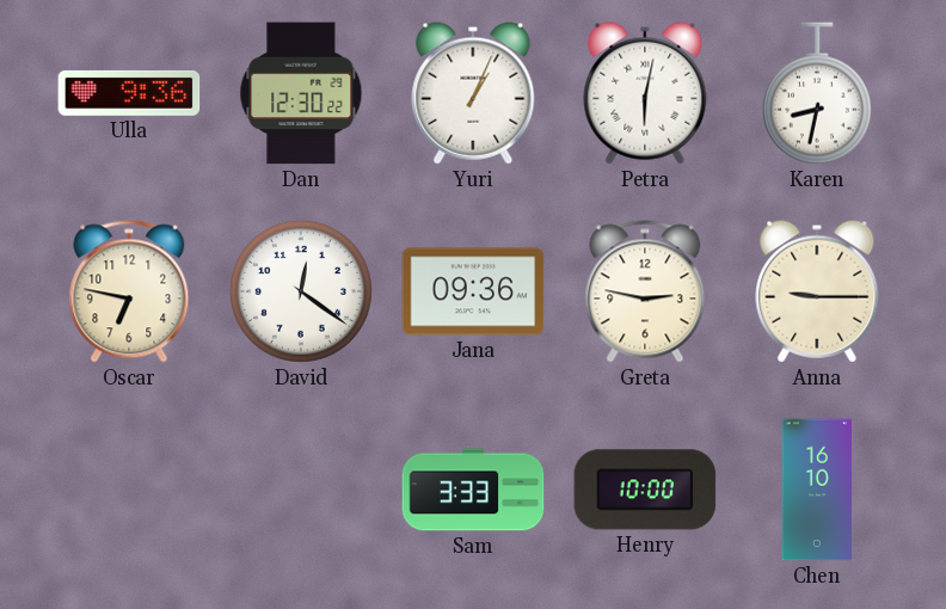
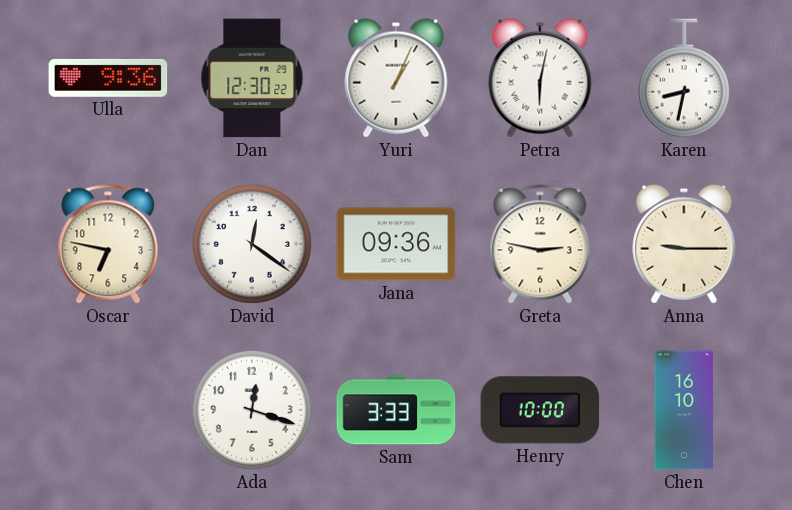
Ada: none -> 12:18 (252, 410)
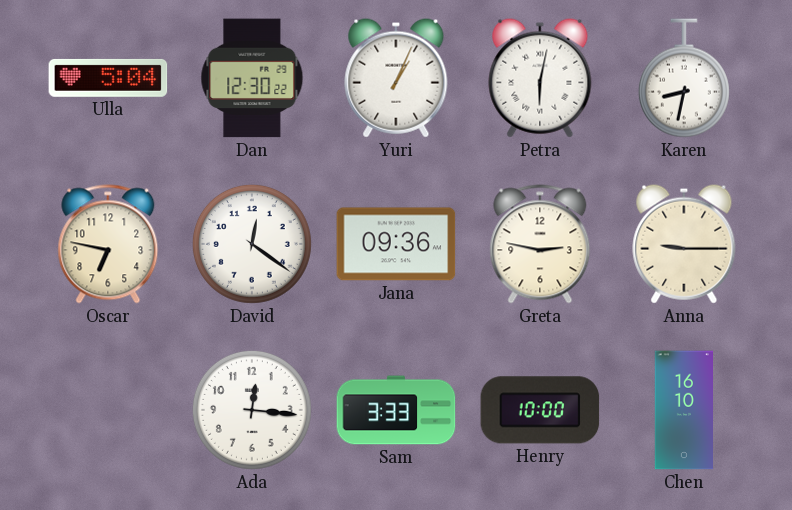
Ulla: 9:36 -> 5:04 (108, 78)
Ada: 12:18 -> 12:16 (252, 410)
